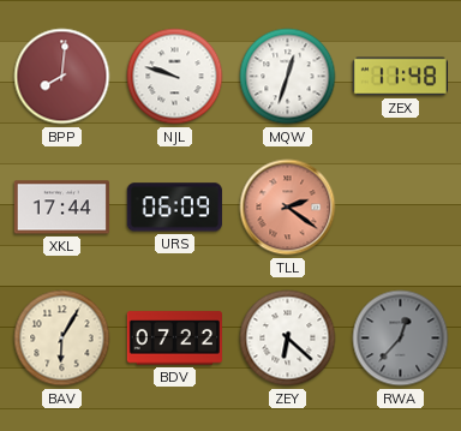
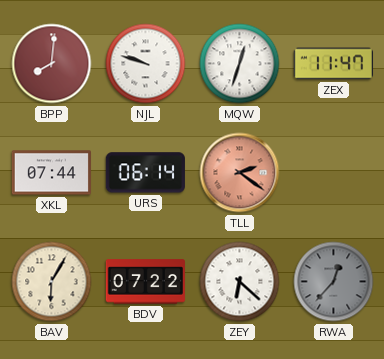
ZEX: 11:48 -> 11:47 (333, 64)
XKL: 17:44 -> 07:44 (51, 173)
URS: 06:09 -> 06:14 (145, 173)
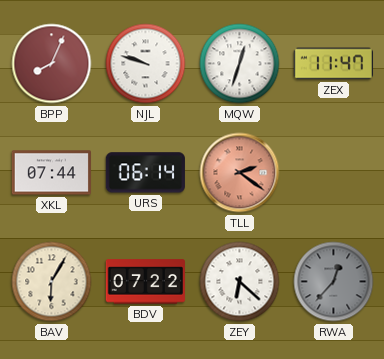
BPP: 8:01 -> 8:04 (52, 64)
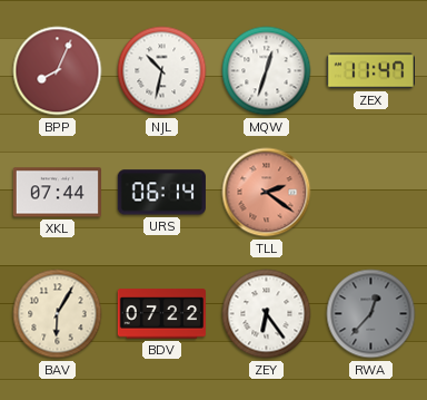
NJL: 9:48 -> 10:32 (162, 71)
ZEY: 6:22 -> 6:24 (267, 314)
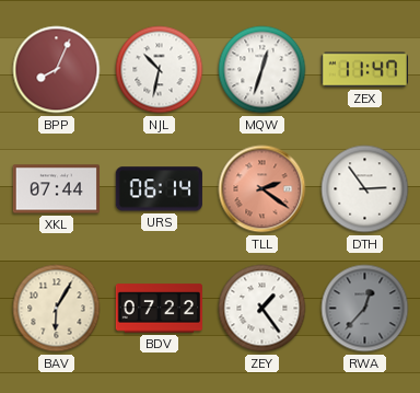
DTH: none -> 2:54 (365, 189)
ZEY: 6:24 -> 1:24 (262, 309)
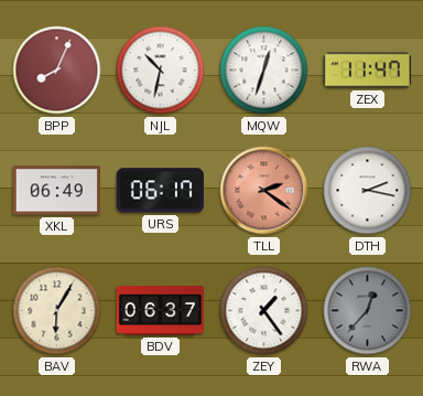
XKL: 07:44 -> 06:49 (56, 191)
URS: 06:14 -> 06:17 (160, 191)
DTH: 2:54 -> 2:17 (368, 191)
BDV: 07:22 -> 06:37 (160, 311)
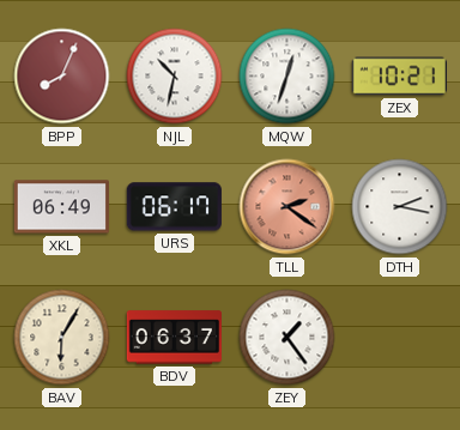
ZEX: 11:47 -> 10:21 (399, 77)
RWA: 12:37 -> none (368, 311)
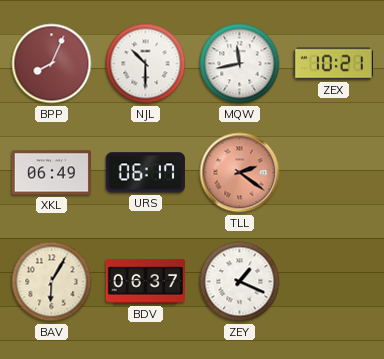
NJL: 10:32 -> 10:30 (146, 64)
MQW: 12:33 -> 11:43 (240, 64)
DTH: 2:17 -> none (400, 207)
ZEY: 1:24 -> 1:19 (240, 282)
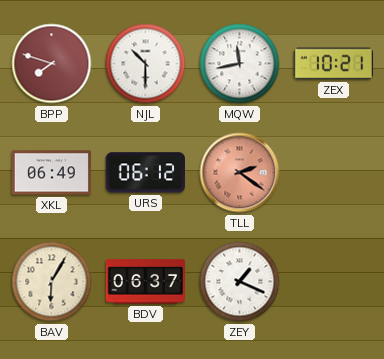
BPP: 8:04 -> 7:48 (52, 64)
URS: 06:17 -> 06:12 (145, 173)
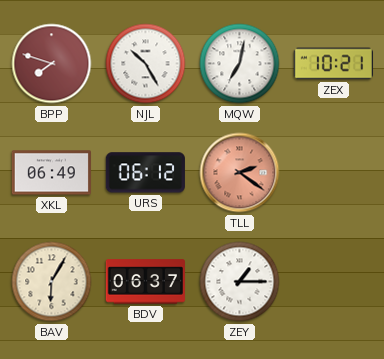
NJL: 10:30 -> 10:25 (146, 64)
MQW: 11:43 -> 7:02 (240, 64)
ZEY: 1:19 -> 1:15 (240, 282)
